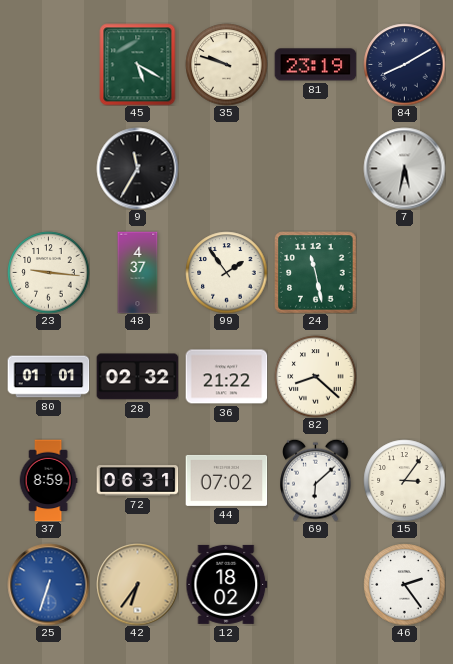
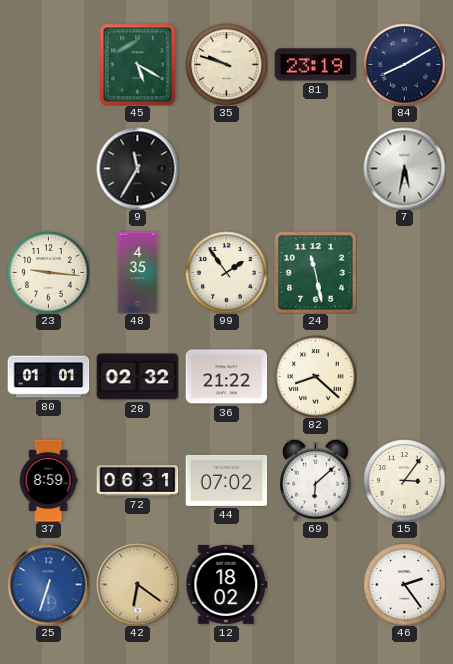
48: 4:37 -> 4:35 (138, 272)
42: 6:36 -> 6:21 (137, 584)
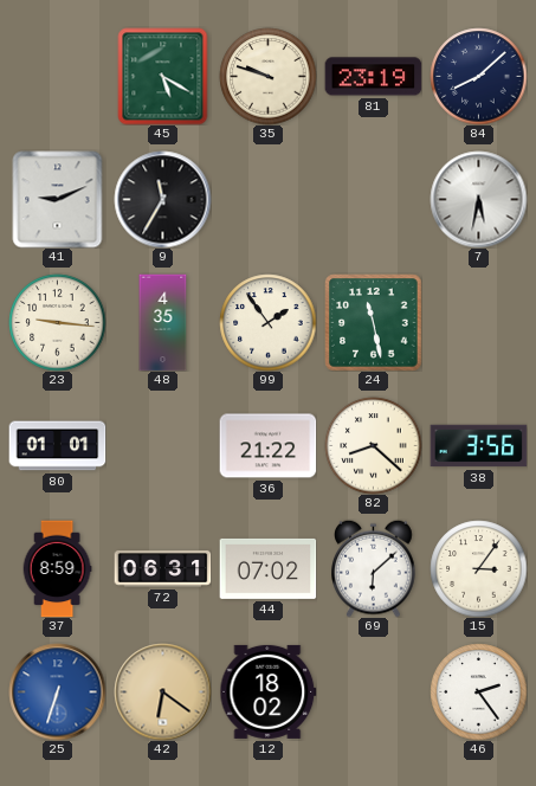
84: 8:10 -> 8:08 (478, 76)
41: none -> 9:11 (58, 199)
28: 02:32 -> none (137, 377)
38: none -> 3:56 (478, 446)
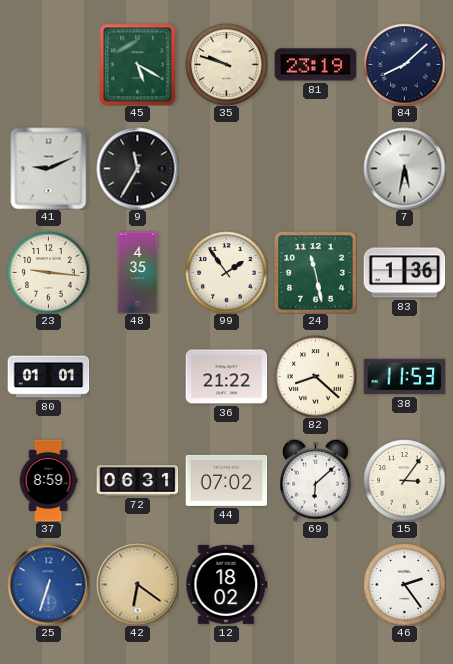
83: none -> 1:36 (404, 273)
38: 3:56 -> 11:53 (404, 377)
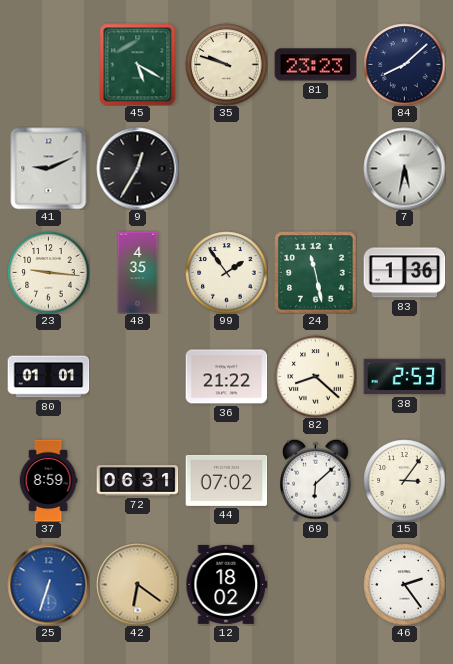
81: 23:19 -> 23:23 (315, 65)
9: 11:35 -> 12:35 (137, 168)
38: 11:53 -> 2:53 (404, 377)
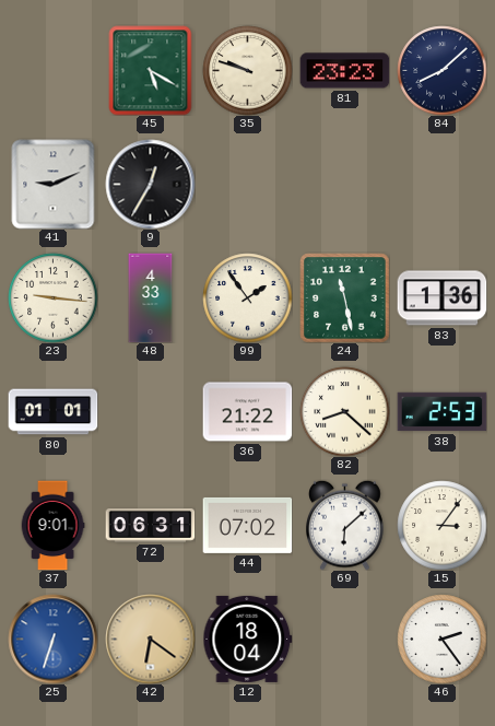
7: 5:32 -> none (404, 168)
48: 4:35 -> 4:33 (151, 297)
37: 8:59 -> 9:01 (52, 525)
12: 18:02 -> 18:04 (247, 639)
